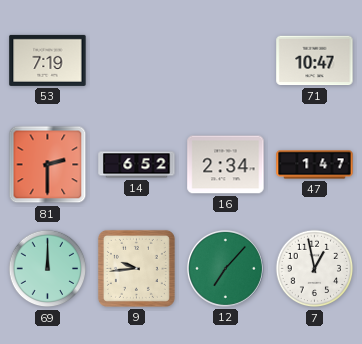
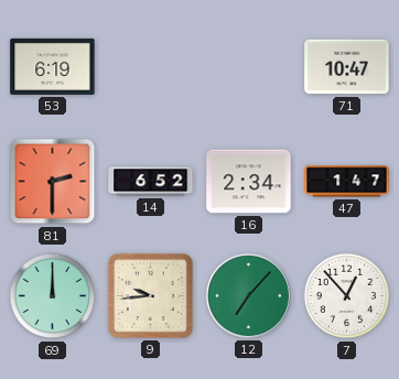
53: 7:19 -> 6:19 (53, 66)
7: 12:58 -> 12:53 (347, 296)
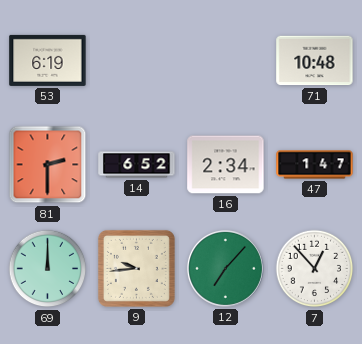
71: 10:47 -> 10:48 (315, 61)
